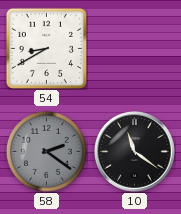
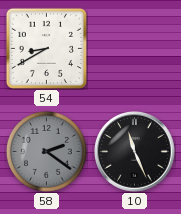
10: 11:21 -> 11:26 (135, 152)
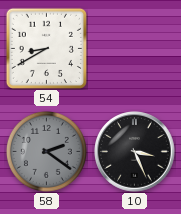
10: 11:26 -> 3:26 (135, 152)
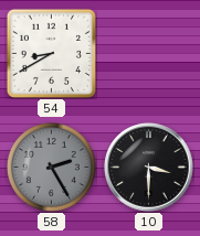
58: 2:21 -> 2:25 (51, 167)
10: 3:26 -> 3:30 (149, 168)
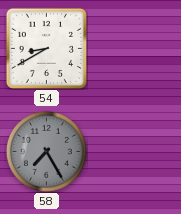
58: 2:25 -> 7:25 (46, 151)
10: 3:30 -> none (149, 168)
